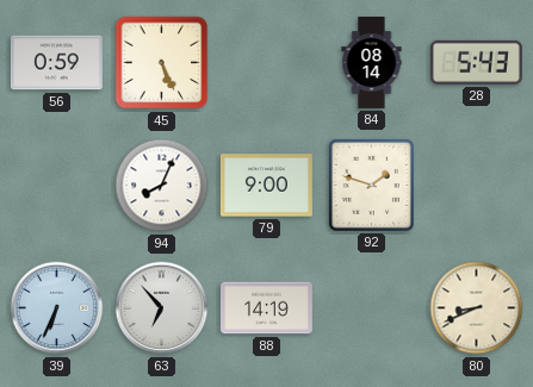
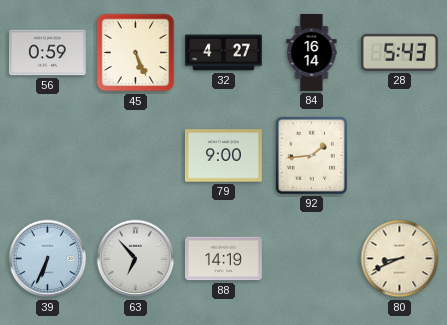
32: none -> 4:27 (223, 53)
84: 08:14 -> 16:14 (312, 53)
94: 8:04 -> none (162, 186)
92: 1:48 -> 1:44 (311, 155)
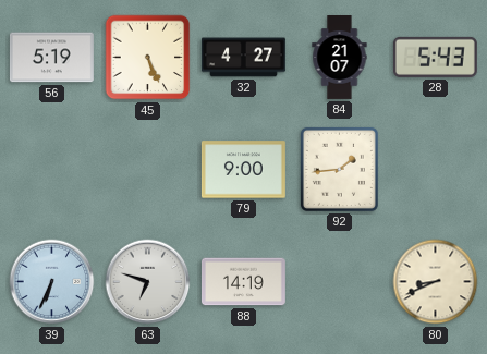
56: 0:59 -> 5:19 (51, 58)
84: 16:14 -> 21:07 (340, 58)
63: 6:53 -> 6:48 (148, 282)
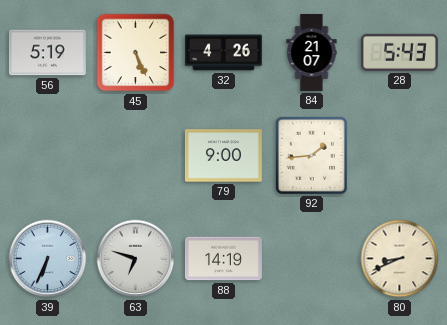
32: 4:27 -> 4:26 (223, 53)
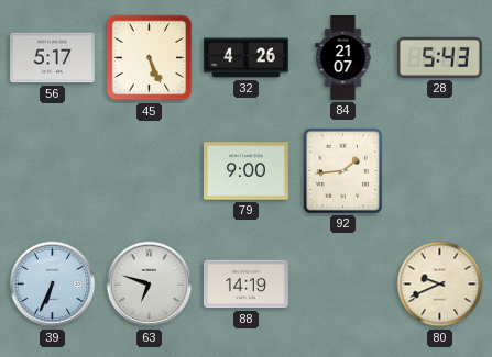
56: 5:19 -> 5:17 (52, 58)
80: 8:41 -> 9:41 (440, 285)
